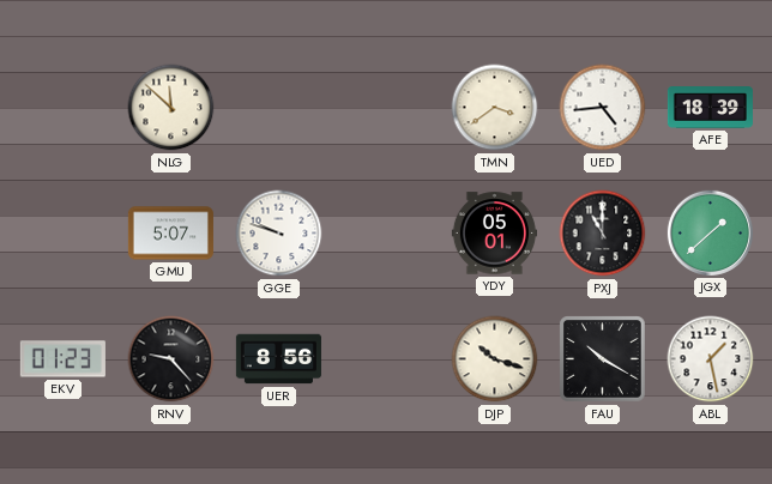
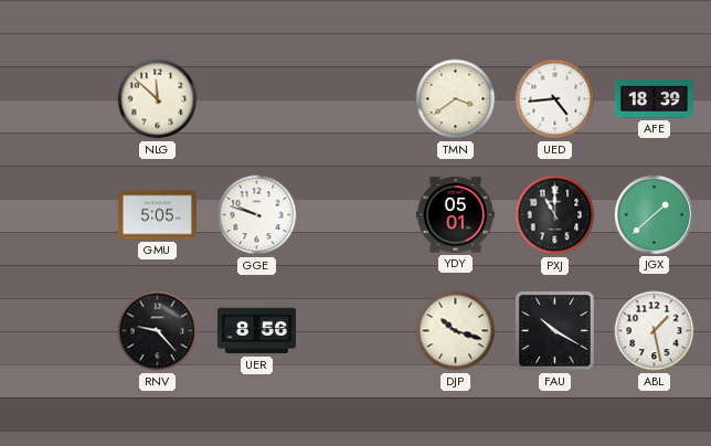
GMU: 5:07 -> 5:05 (157, 215)
EKV: 01:23 -> none (62, 359)
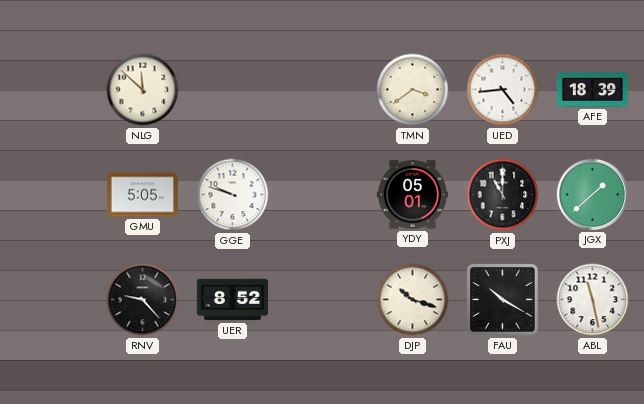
UER: 8:56 -> 8:52 (232, 300)
ABL: 1:28 -> 11:28 (593, 300)
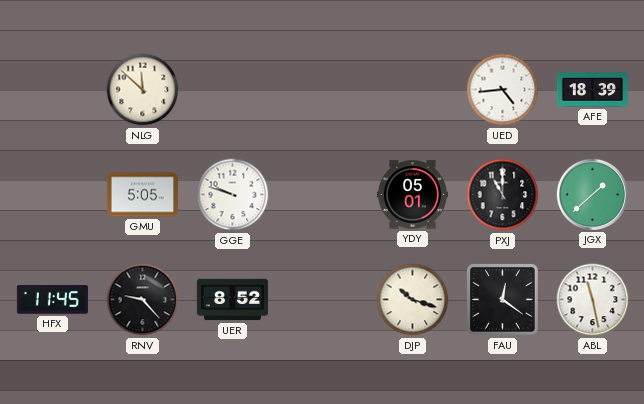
TMN: 3:39 -> none (413, 90)
HFX: none -> 11:45 (52, 300)
FAU: 10:20 -> 12:21 (503, 300)
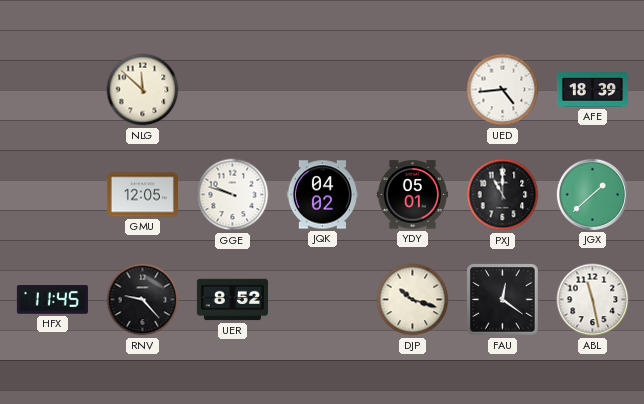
GMU: 5:05 -> 12:05 (142, 195)
JQK: none -> 04:02 (322, 195)
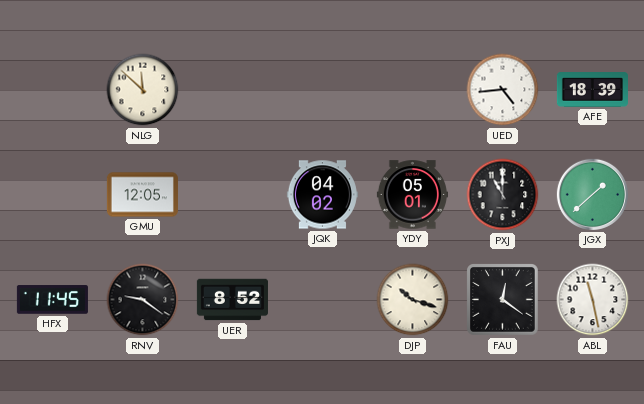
GGE: 9:48 -> none (233, 195)
RNV: 9:23 -> 9:21 (143, 300)
